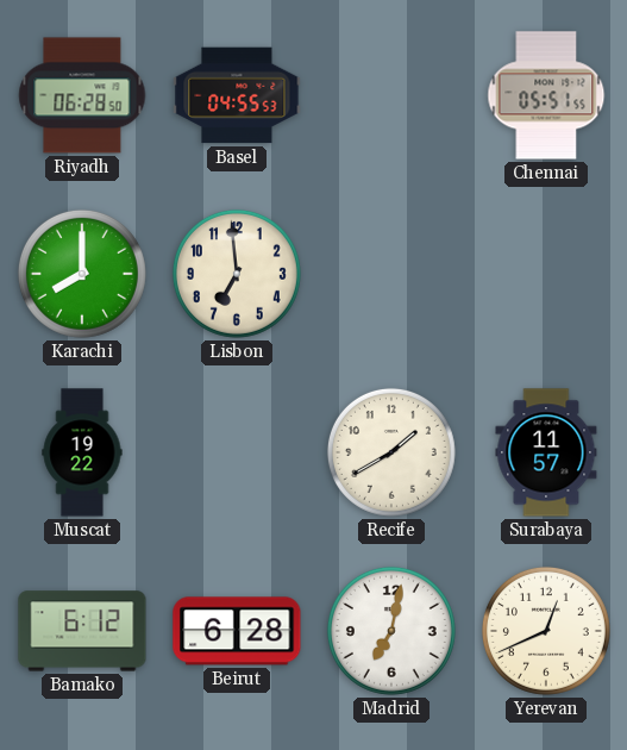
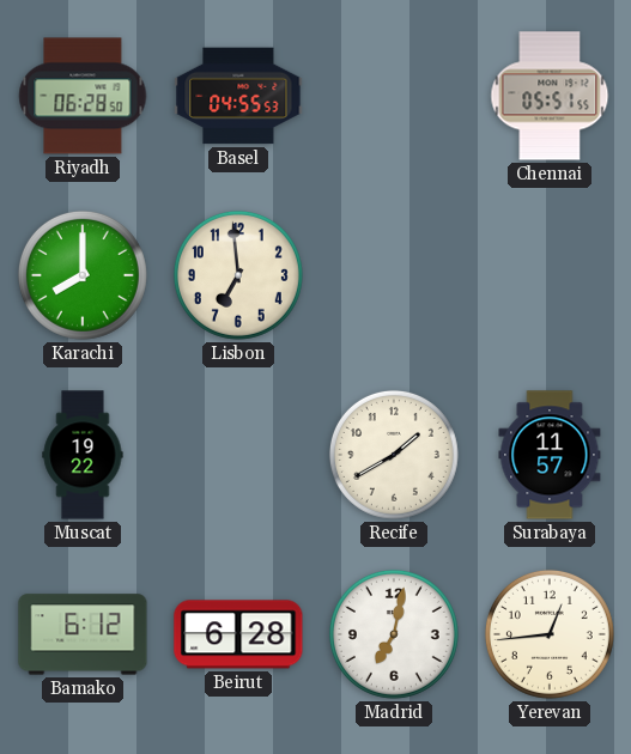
Yerevan: 12:41 -> 12:44 (550, 634)
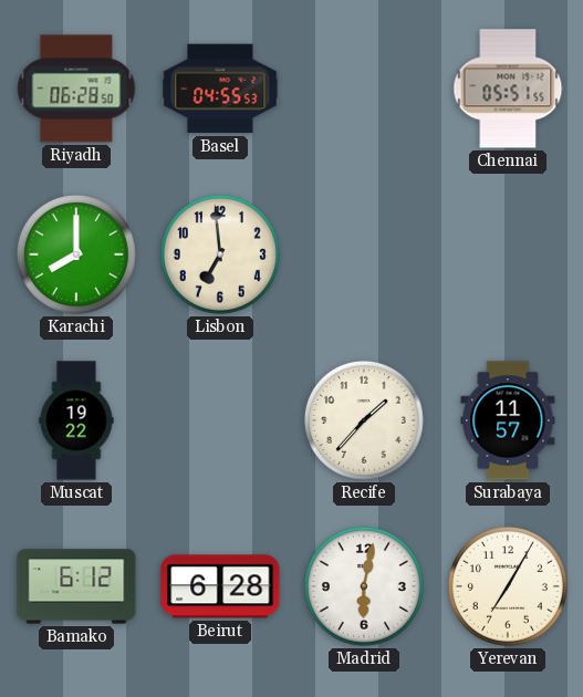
Recife: 1:40 -> 1:37 (364, 420)
Madrid: 7:02 -> 6:02 (364, 586)
Yerevan: 12:44 -> 7:05 (508, 586)
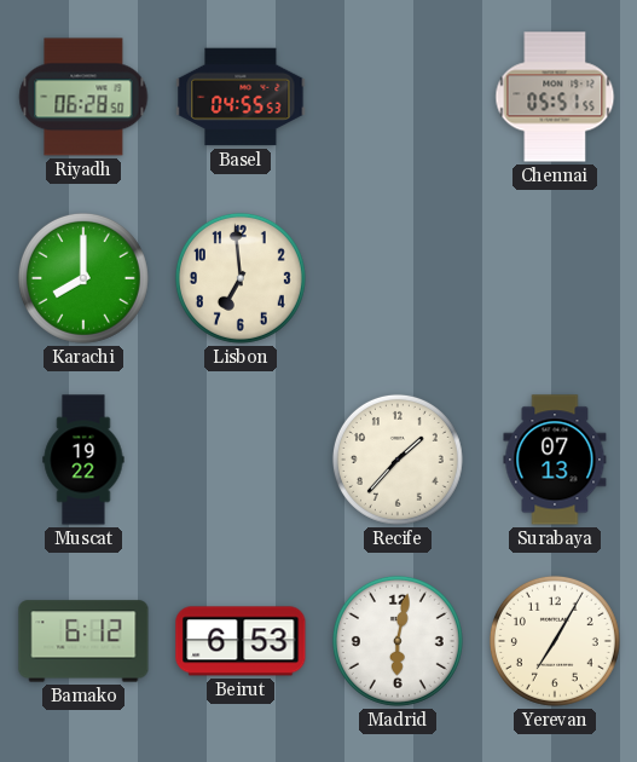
Surabaya: 11:57 -> 07:13 (555, 460)
Beirut: 6:28 -> 6:53 (241, 641)
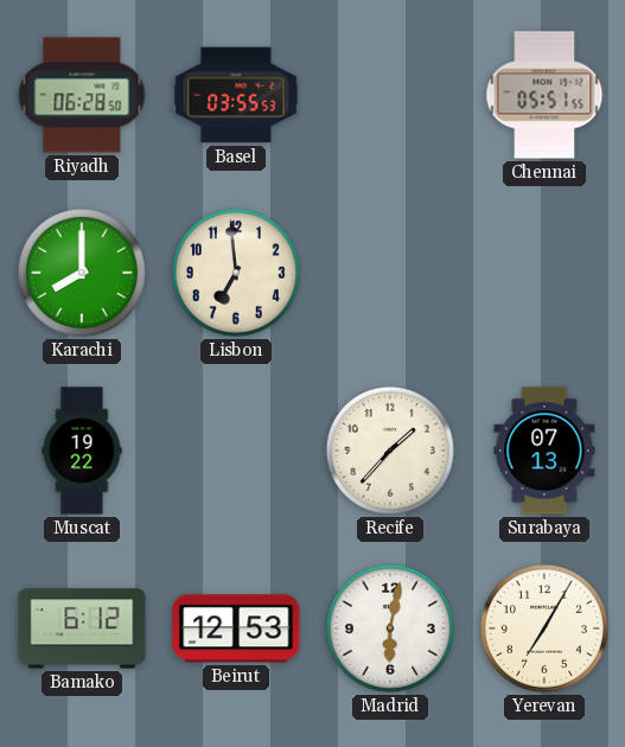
Basel: 04:55 -> 03:55 (236, 95)
Beirut: 6:53 -> 12:53 (236, 628)
